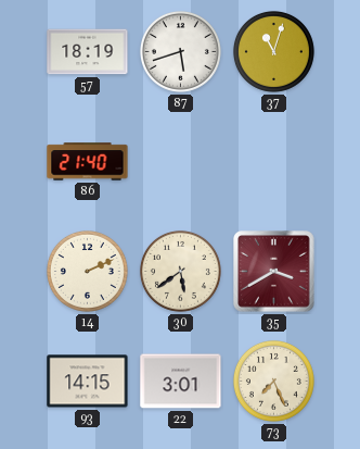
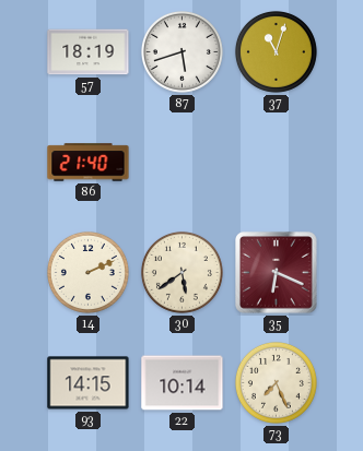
35: 3:40 -> 6:19 (277, 273)
22: 3:01 -> 10:14 (183, 383)
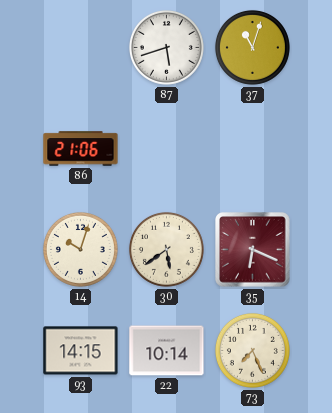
57: 18:19 -> none (89, 52)
86: 21:40 -> 21:06 (81, 149)
14: 2:11 -> 10:03 (80, 249)
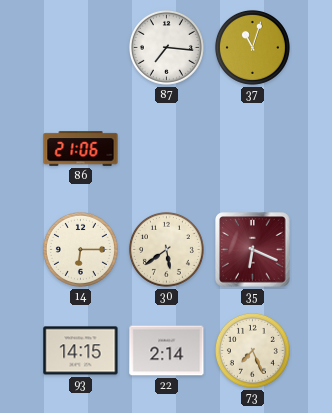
87: 5:42 -> 7:16 (166, 47)
14: 10:03 -> 6:15 (80, 249)
22: 10:14 -> 2:14 (167, 351)
